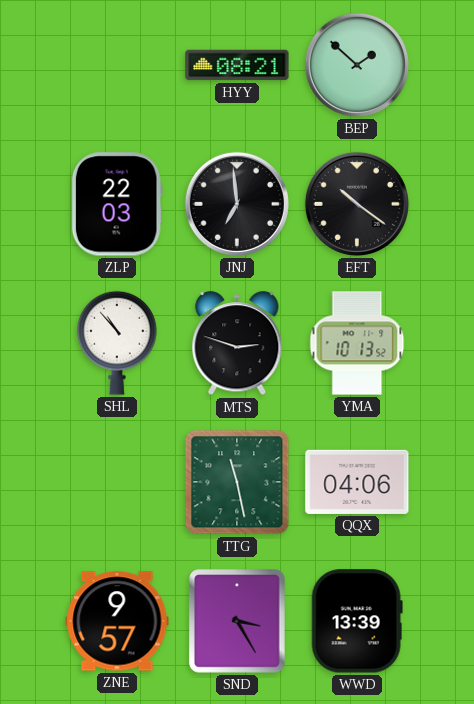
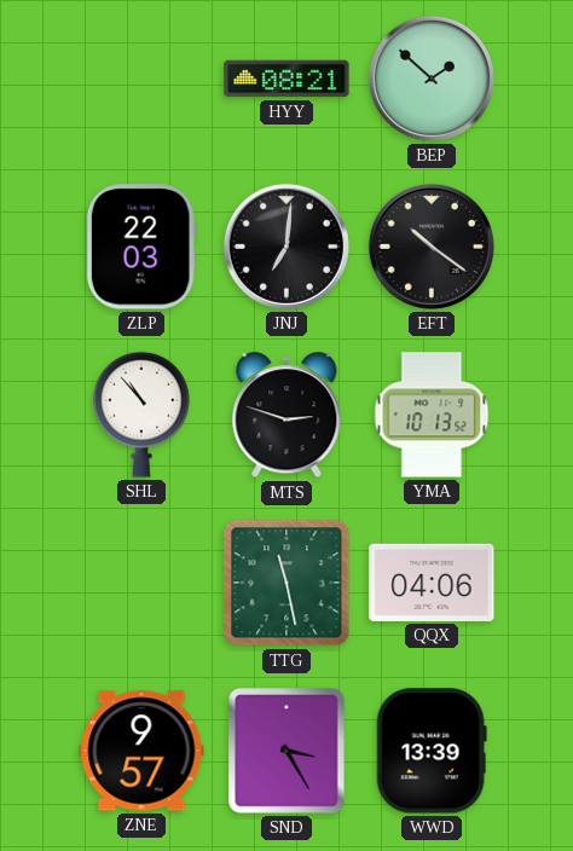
JNJ: 6:59 -> 7:01 (286, 247)
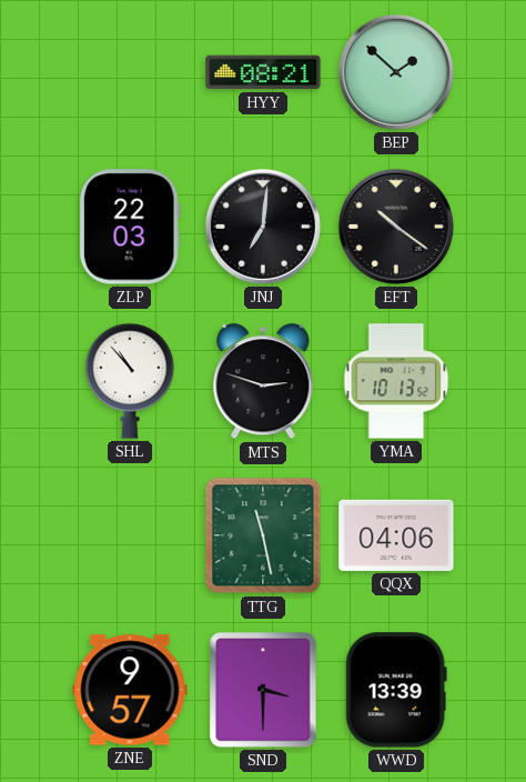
SND: 3:25 -> 3:30 (264, 691)
